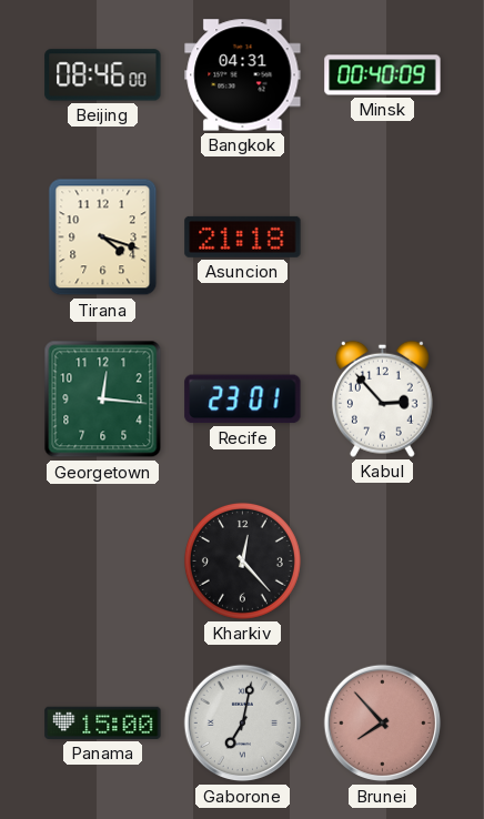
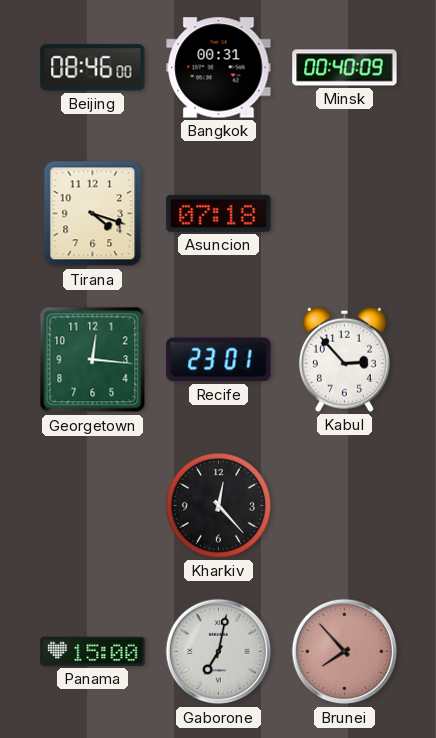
Bangkok: 04:31 -> 00:31 (219, 68)
Asuncion: 21:18 -> 07:18 (219, 213)
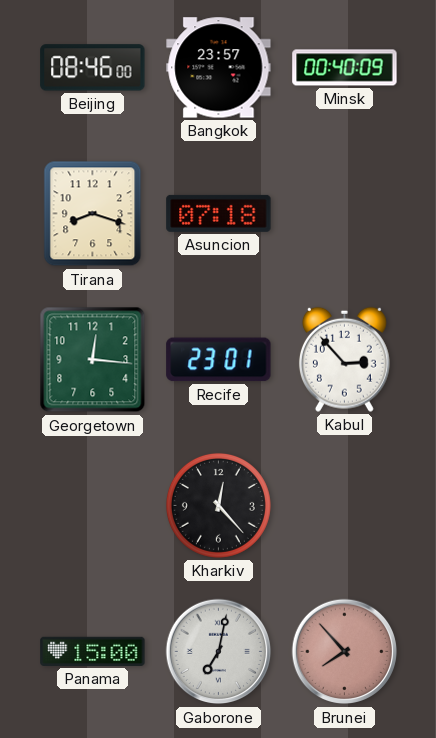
Bangkok: 00:31 -> 23:57 (219, 68)
Tirana: 4:18 -> 8:18 (93, 214)
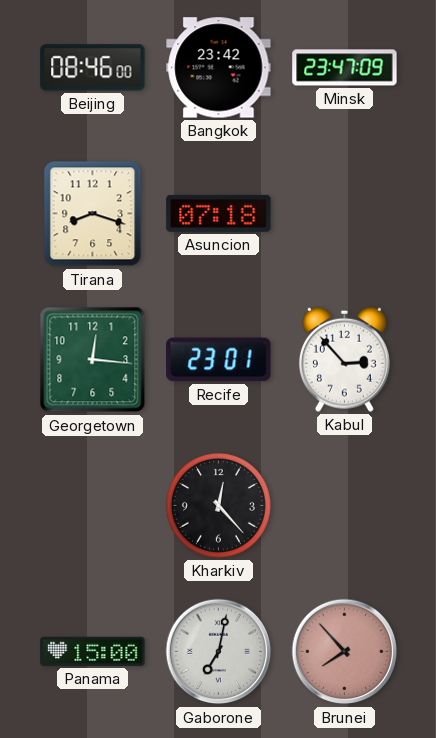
Bangkok: 23:57 -> 23:42 (219, 68)
Minsk: 00:40 -> 23:47 (345, 68)
